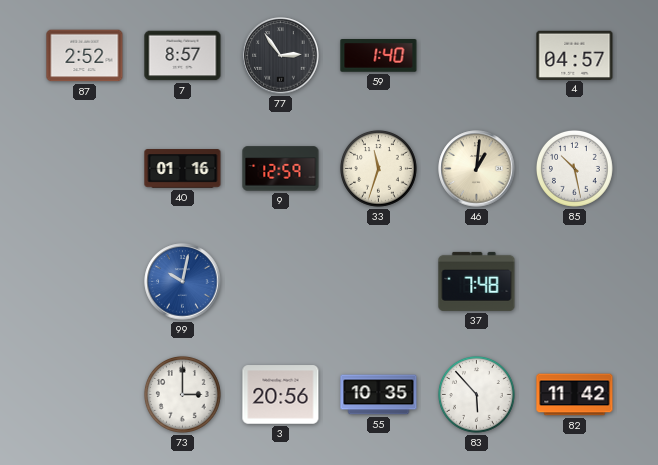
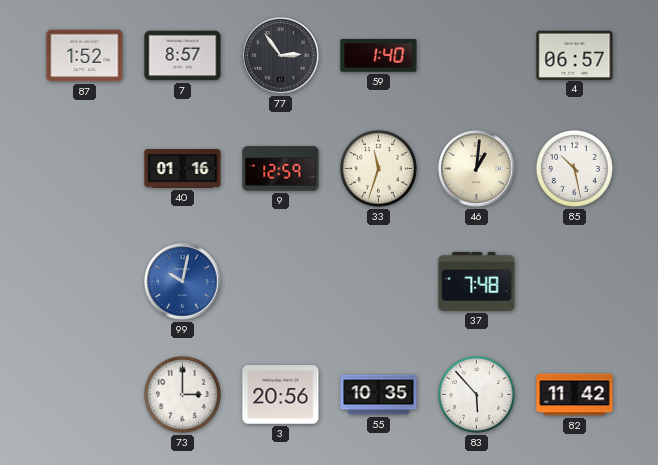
87: 2:52 -> 1:52 (85, 56)
4: 04:57 -> 06:57 (575, 55)
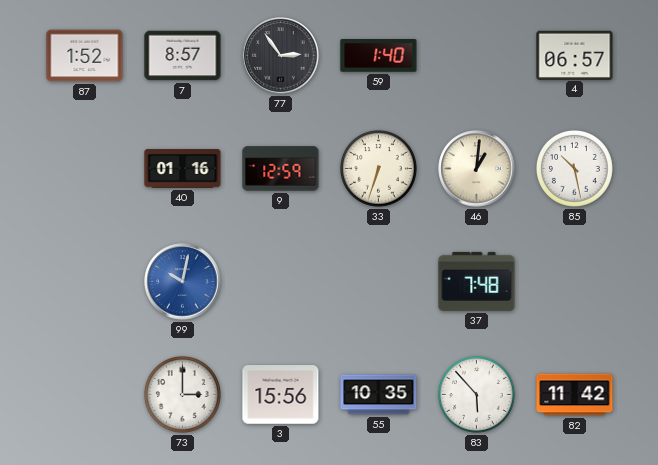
33: 11:33 -> 6:33 (378, 168)
3: 20:56 -> 15:56 (281, 395)
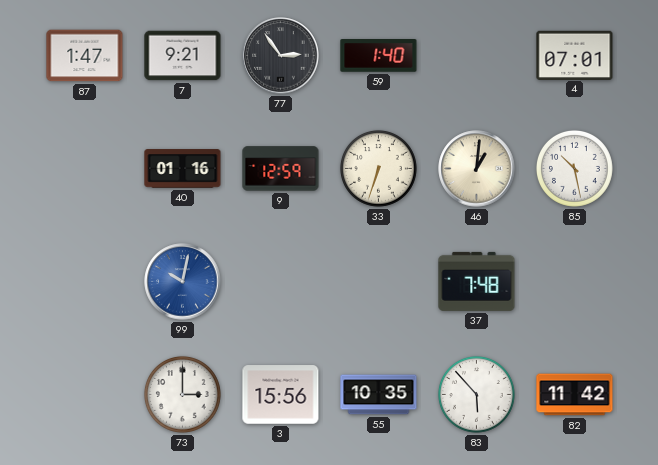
87: 1:52 -> 1:47 (85, 56)
7: 8:57 -> 9:21 (183, 56)
4: 06:57 -> 07:01 (575, 55)
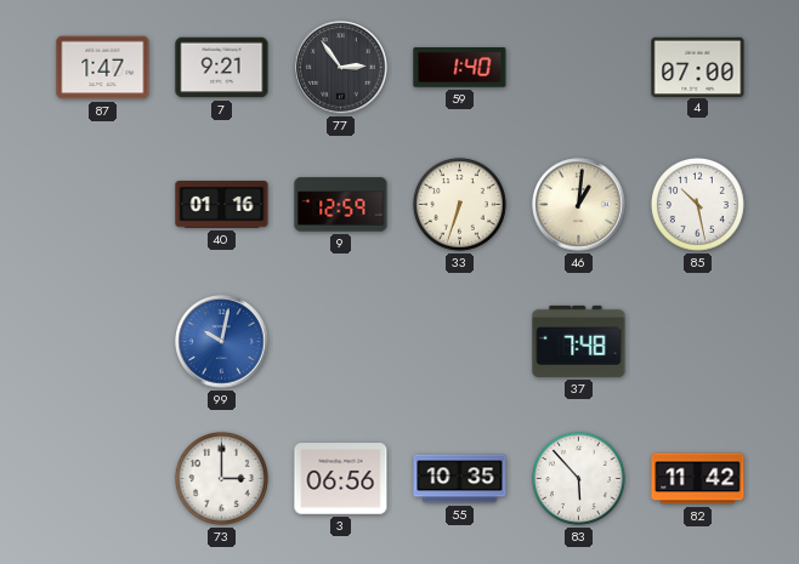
4: 07:01 -> 07:00 (698, 67)
3: 15:56 -> 06:56 (341, 479)
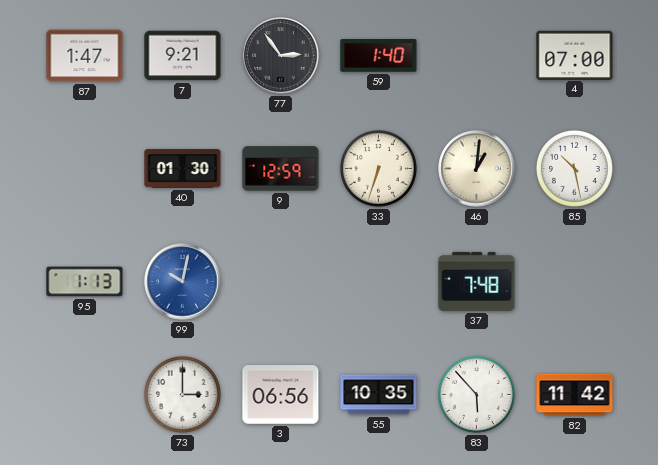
40: 01:16 -> 01:30 (183, 169)
95: none -> 1:13 (85, 282)
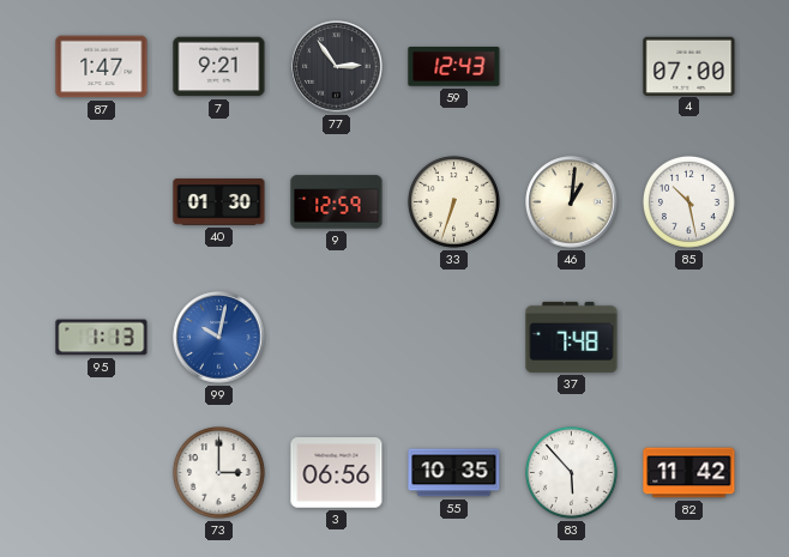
59: 1:40 -> 12:43 (454, 67)
